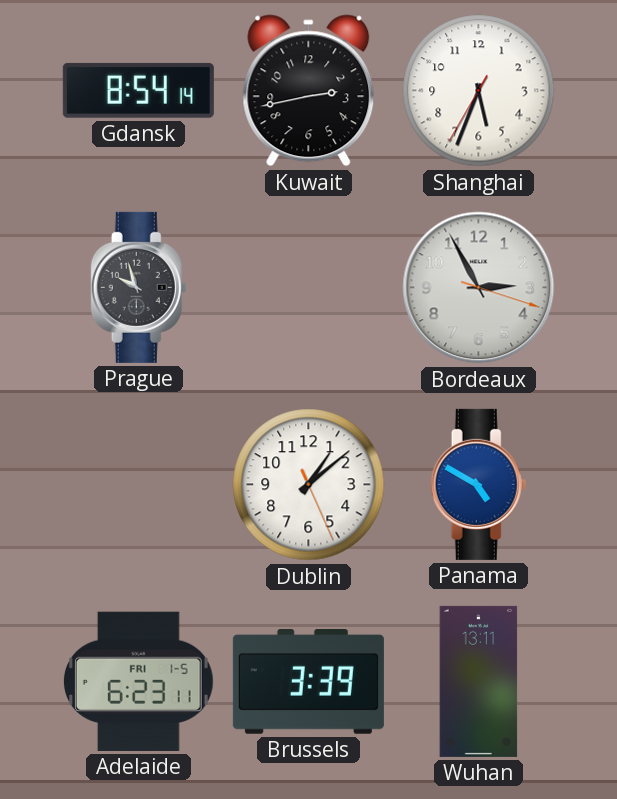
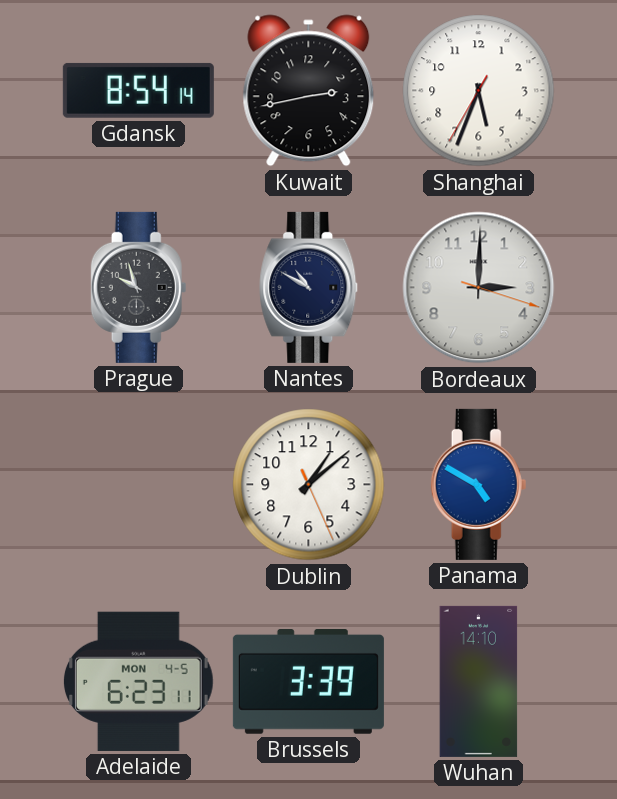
Nantes: none -> 10:50 (309, 287)
Bordeaux: 2:55 -> 3:00 (479, 288)
Adelaide date: FRI 1-5 -> MON 4-5 (138, 681)
Wuhan: 13:11 -> 14:10 (479, 681)
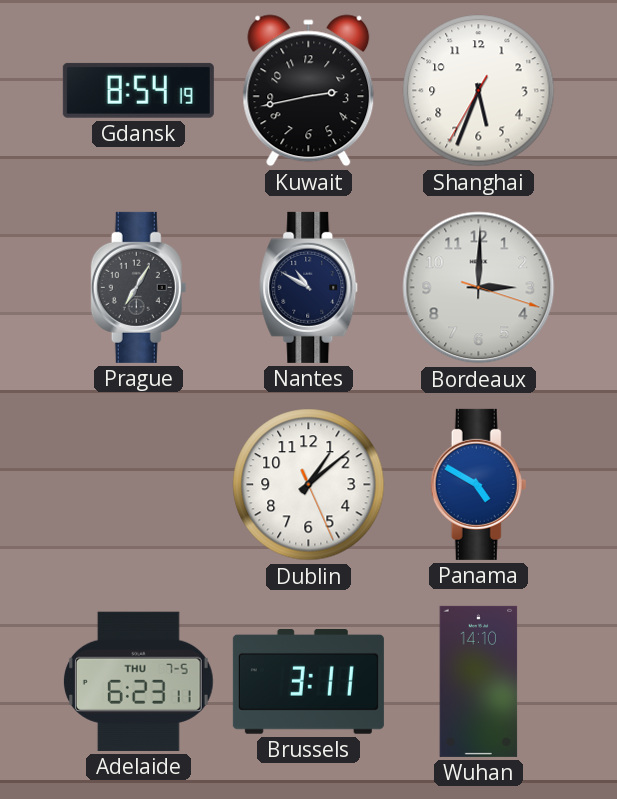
Gdansk: 8:54:14 -> 8:54:19 (138, 90)
Prague: 9:57 -> 7:05 (139, 287)
Adelaide date: MON 4-5 -> THU 7-5 (138, 681)
Brussels: 3:39 -> 3:11 (308, 682)
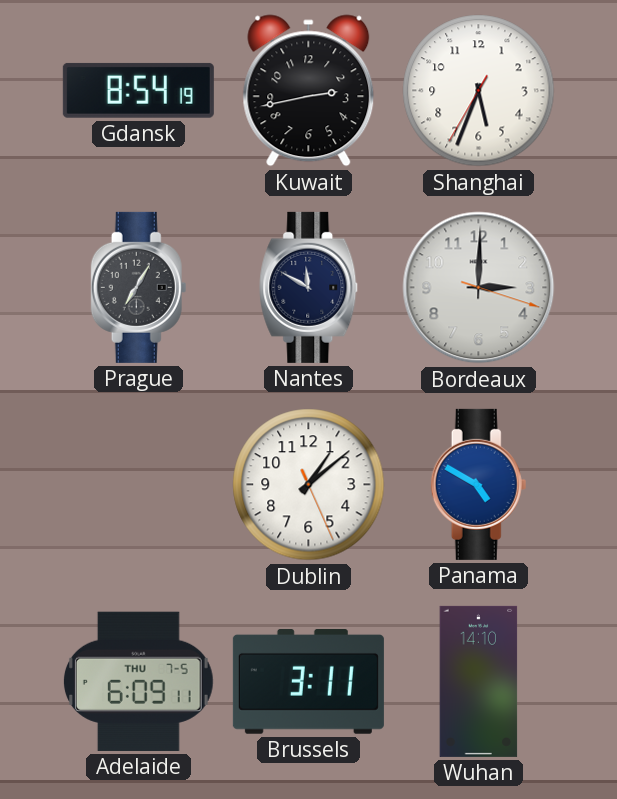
Nantes: 10:50 -> 11:50 (309, 287)
Adelaide: 6:23 -> 6:09 (138, 681)
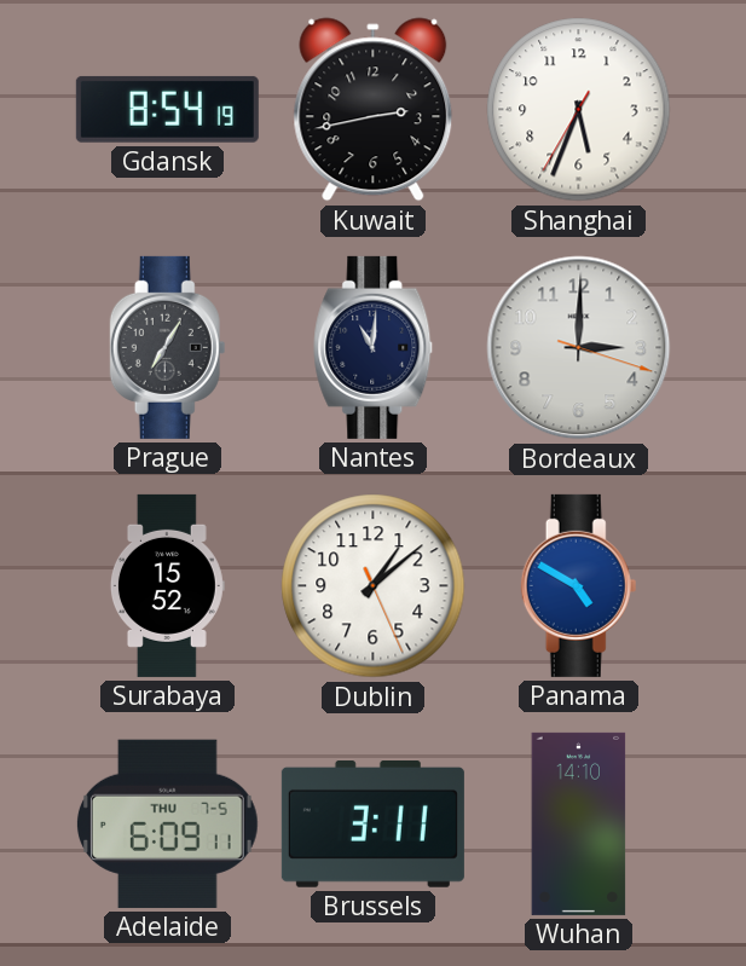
Nantes: 11:50 -> 11:01 (374, 347)
Surabaya: none -> 15:52 (167, 585)
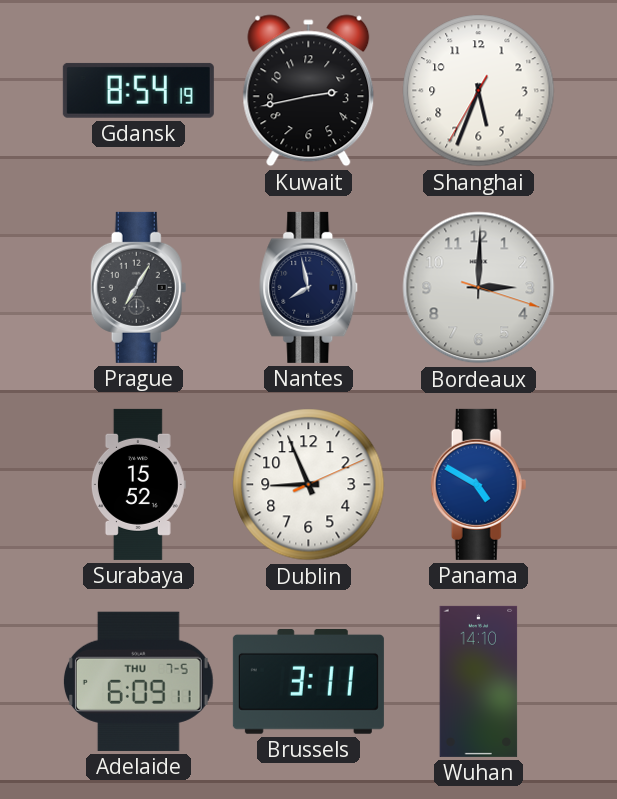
Nantes: 11:01 -> 7:58 (309, 287)
Dublin: 1:08 -> 8:56 (309, 485)
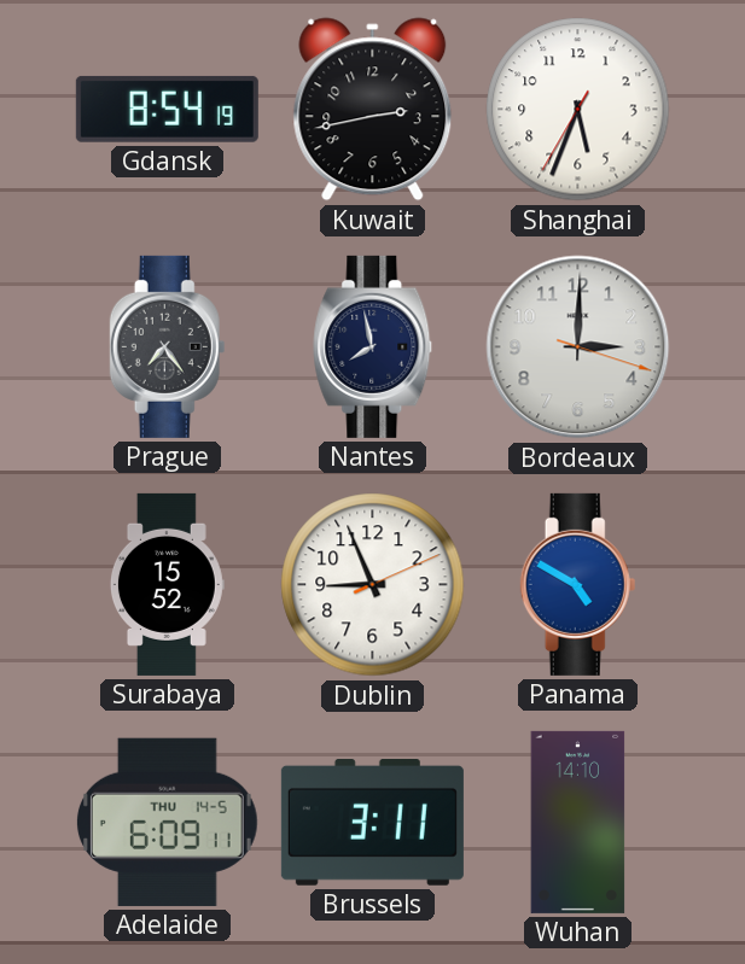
Prague: 7:05 -> 7:24 (168, 346)
Adelaide date: THU 7-5 -> THU 14-5 (167, 822)
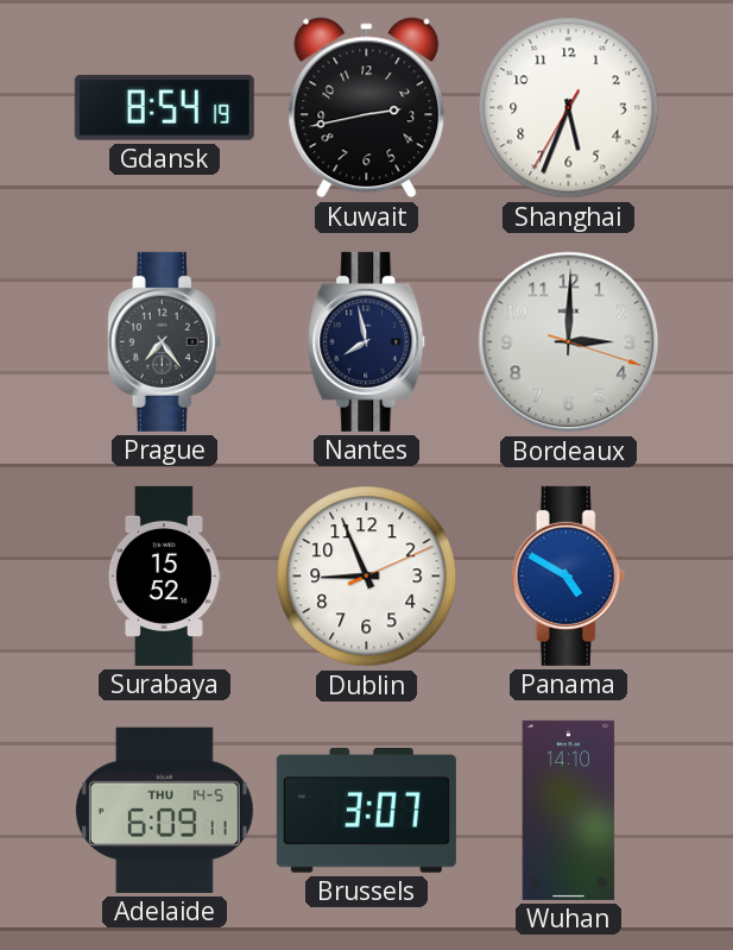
Brussels: 3:11 -> 3:07 (366, 811)
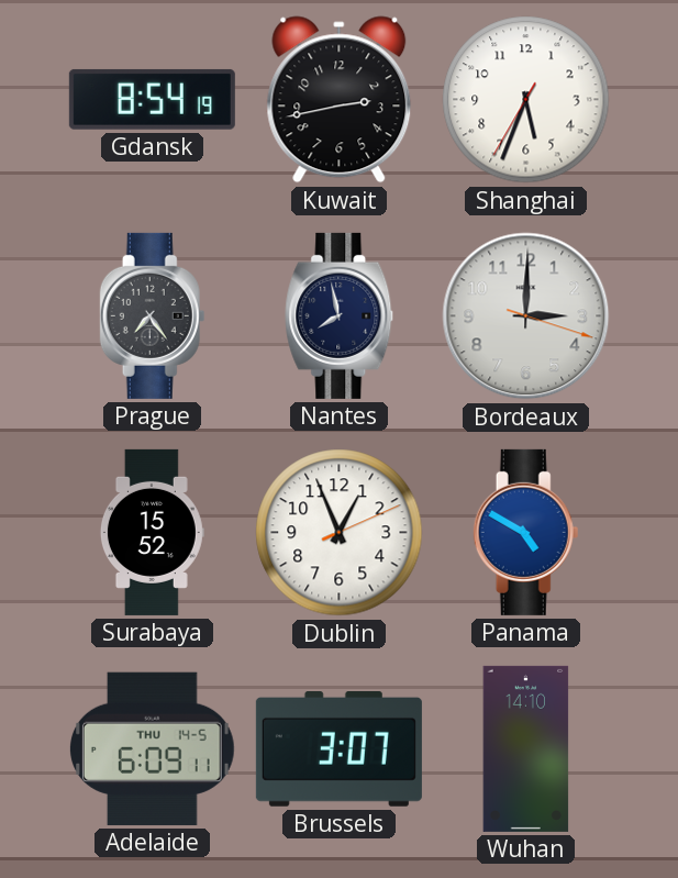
Dublin: 8:56 -> 12:56 (340, 533)
